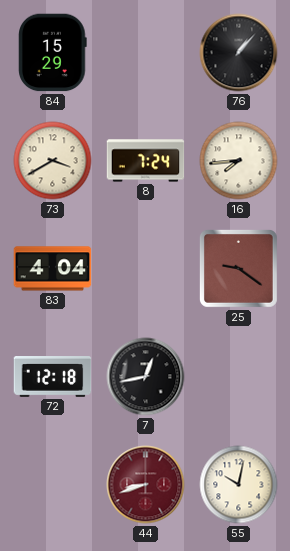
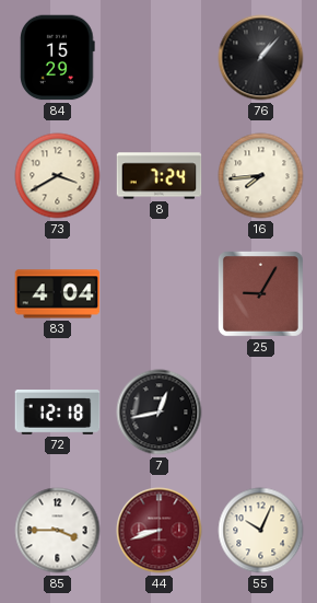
25: 9:21 -> 9:05 (260, 293)
85: none -> 3:45 (58, 531)
55: 10:02 -> 10:04 (261, 531)
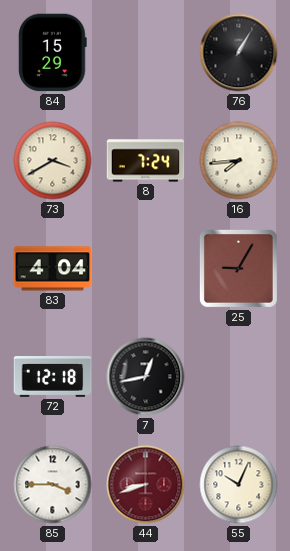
76: 1:07 -> 1:05 (239, 53)
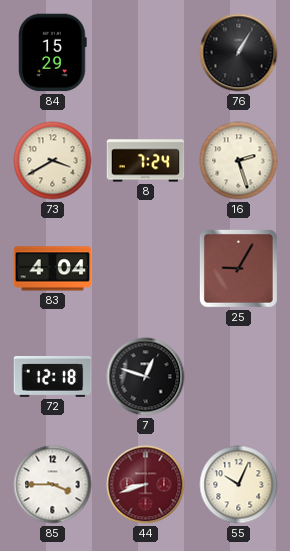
16: 7:44 -> 2:27 (239, 161)
7: 12:43 -> 12:48 (146, 377)
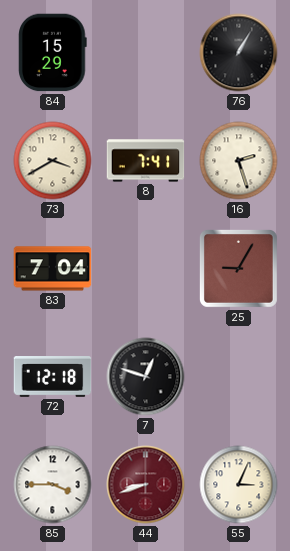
8: 7:24 -> 7:41 (146, 161)
83: 4:04 -> 7:04 (53, 269)
55: 10:04 -> 3:04 (239, 485)
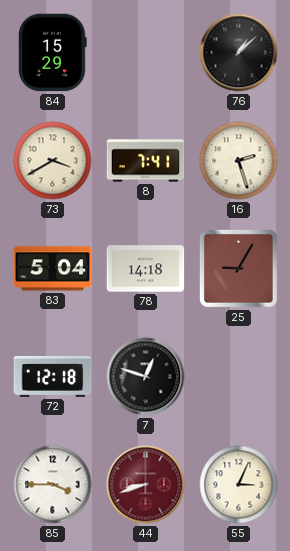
76: 1:05 -> 1:08 (239, 53)
83: 7:04 -> 5:04 (53, 269)
78: none -> 14:18 (146, 269)
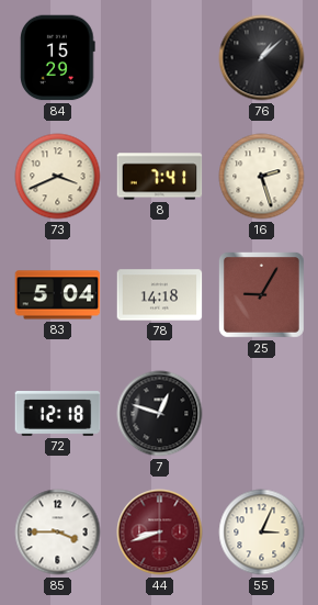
73: 3:40 -> 3:41 (58, 177)
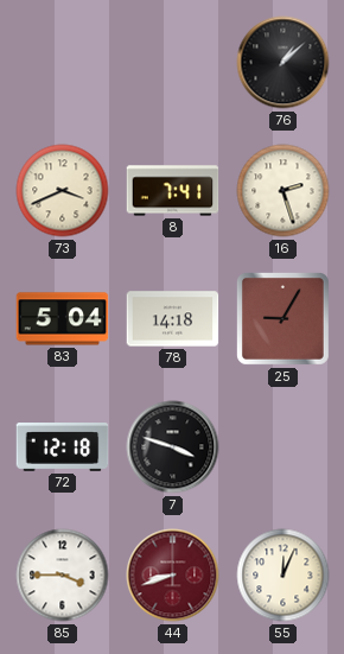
84: 15:29 -> none (58, 58)
7: 12:48 -> 3:48 (173, 447)
55: 3:04 -> 12:04 (284, 576)
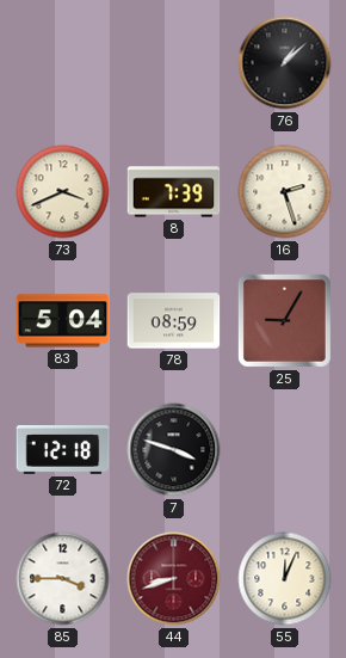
8: 7:41 -> 7:39 (174, 192)
78: 14:18 -> 08:59 (174, 321)
